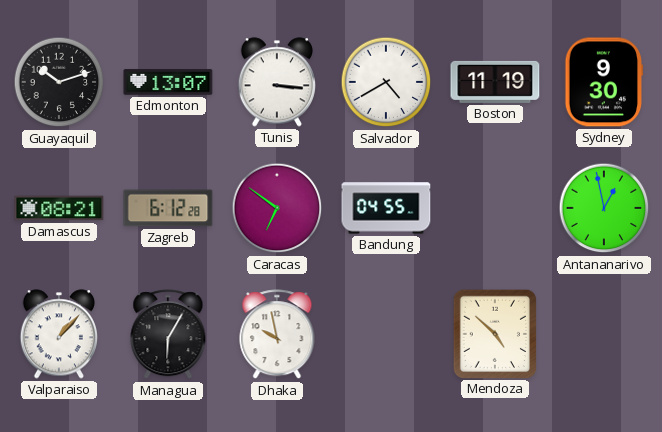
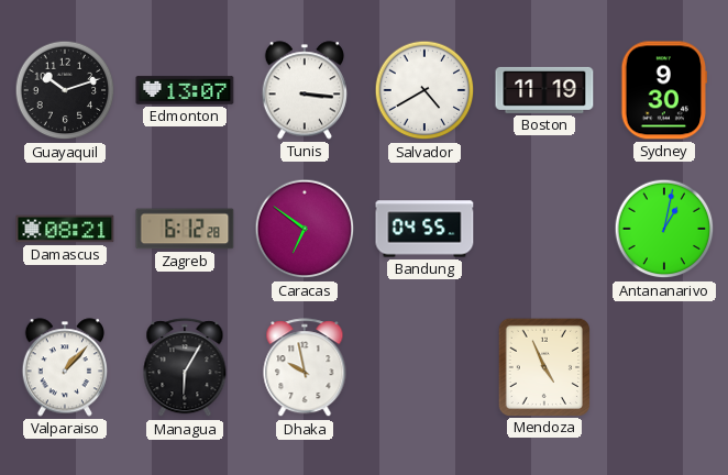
Antananarivo: 12:58 -> 1:02 (664, 229)
Mendoza: 4:52 -> 4:56 (543, 366)
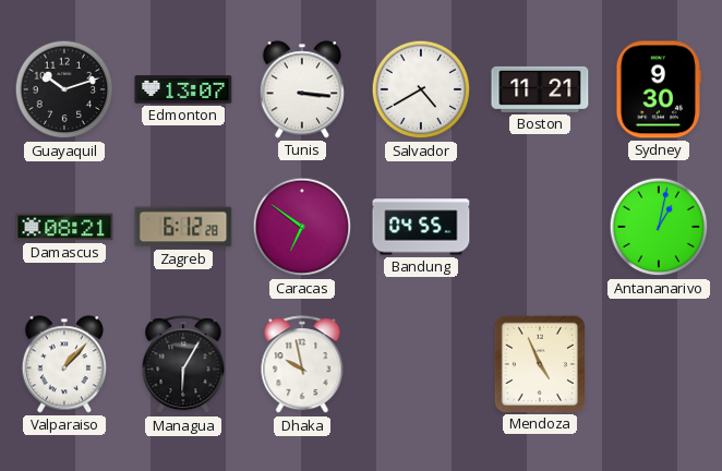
Boston: 11:19 -> 11:21 (540, 89)
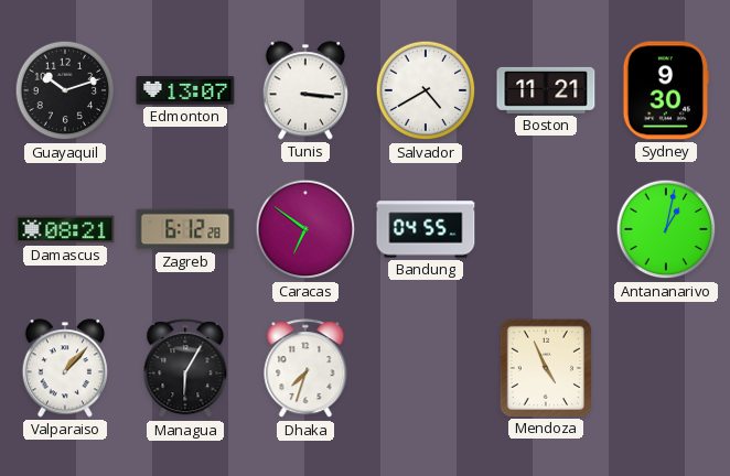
Dhaka: 9:58 -> 7:33 (305, 369)
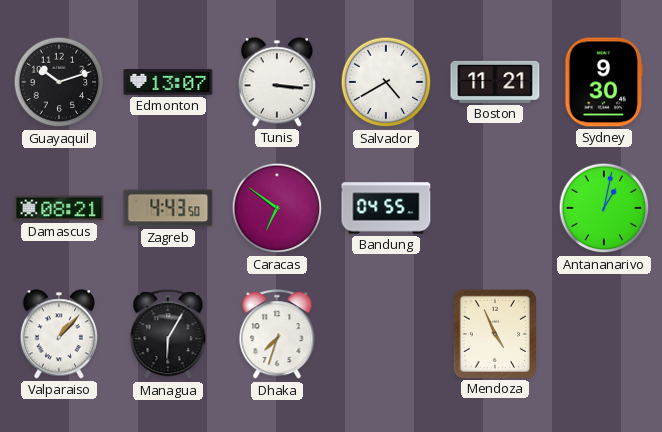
Zagreb: 6:12 -> 4:43 (168, 208)
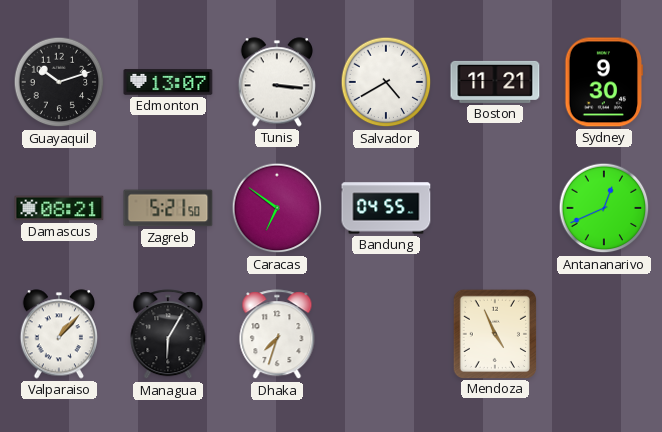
Zagreb: 4:43 -> 5:21 (168, 208)
Antananarivo: 1:02 -> 12:41 (604, 208)
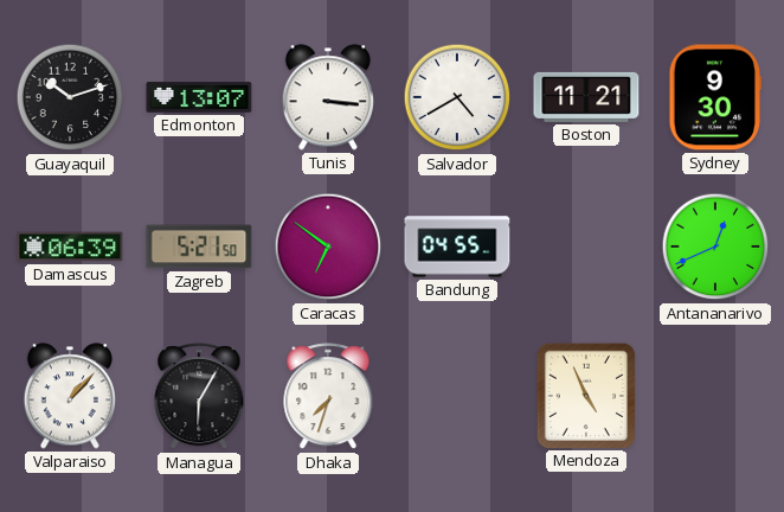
Damascus: 08:21 -> 06:39 (70, 247)
